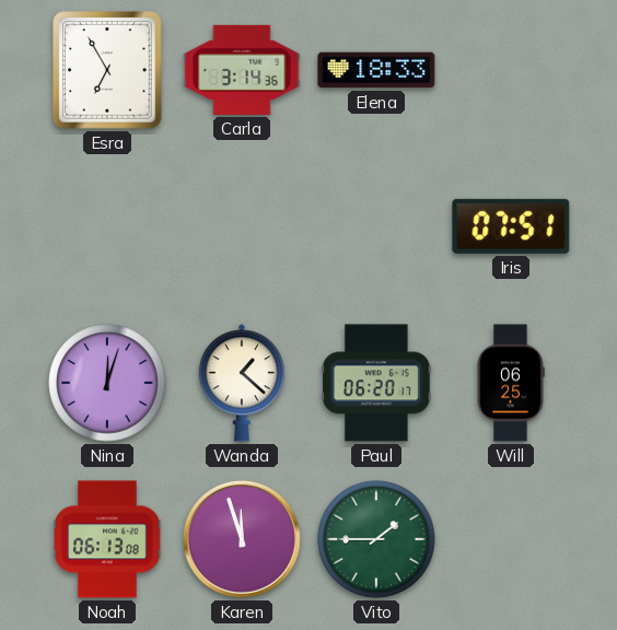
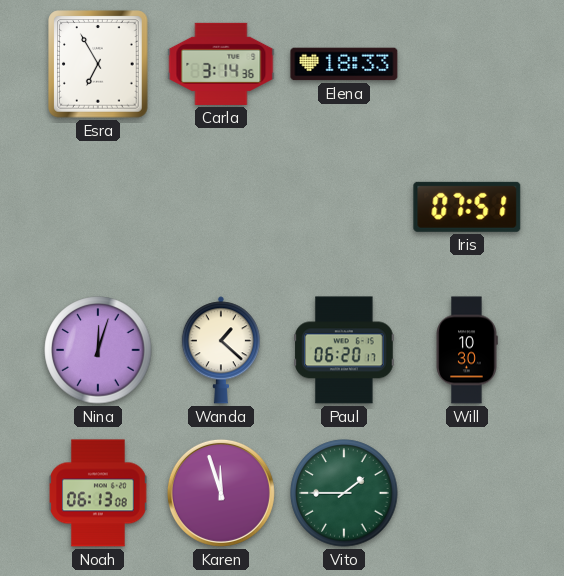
Will: 06:25 -> 10:30 (467, 350)
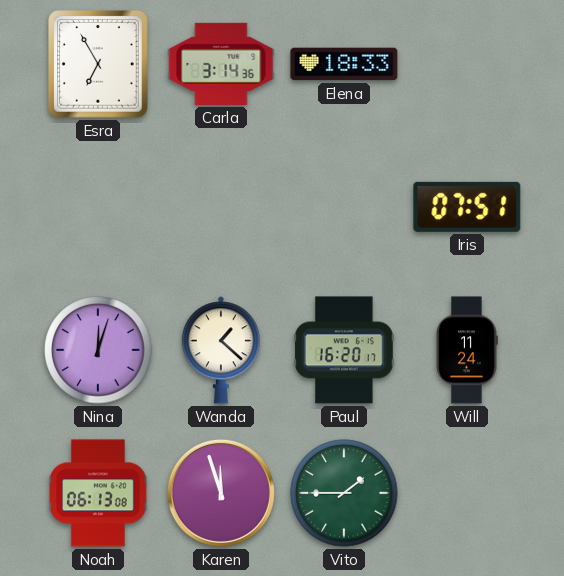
Paul: 06:20 -> 16:20 (344, 350)
Will: 10:30 -> 11:24 (467, 350)
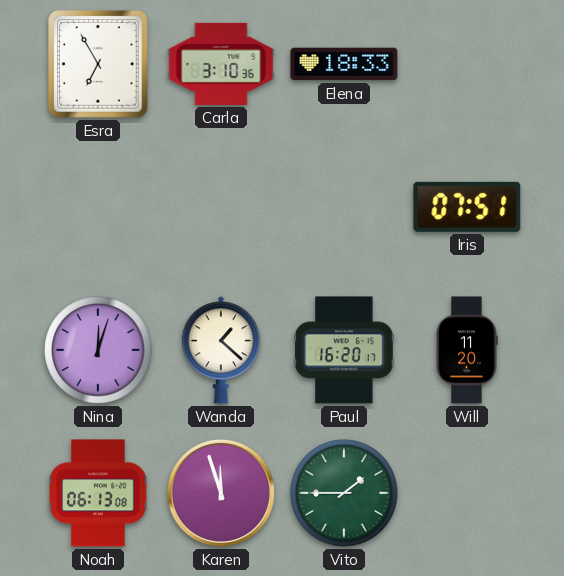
Carla: 3:14 -> 3:10 (221, 64)
Will: 11:24 -> 11:20 (467, 350)
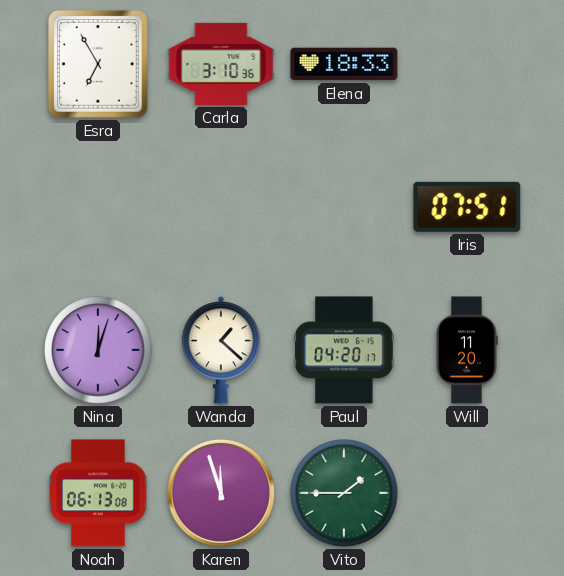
Paul: 16:20 -> 04:20 (344, 350)
